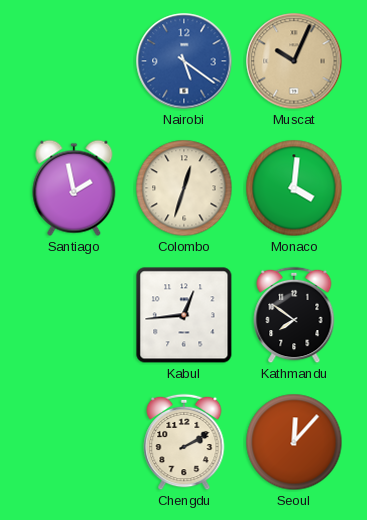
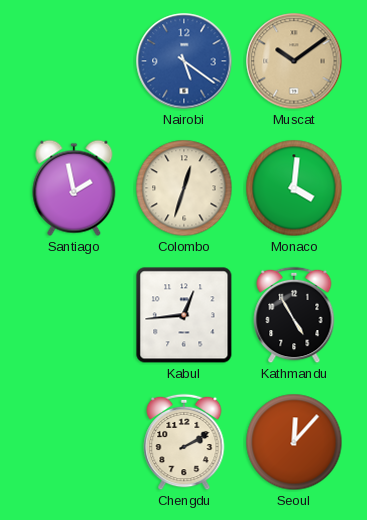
Muscat: 10:04 -> 10:09 (294, 61)
Kathmandu: 7:51 -> 4:55 (294, 315)
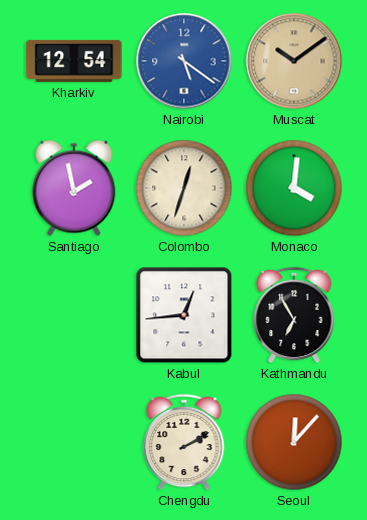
Kharkiv: none -> 12:54 (74, 61)
Kathmandu: 4:55 -> 6:55 (294, 315)
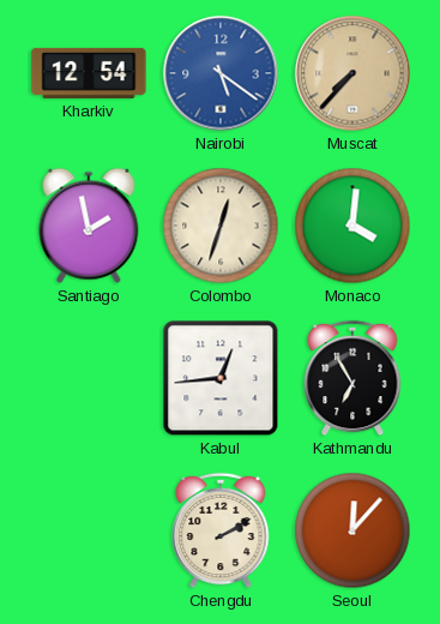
Muscat: 10:09 -> 7:37 (352, 73)
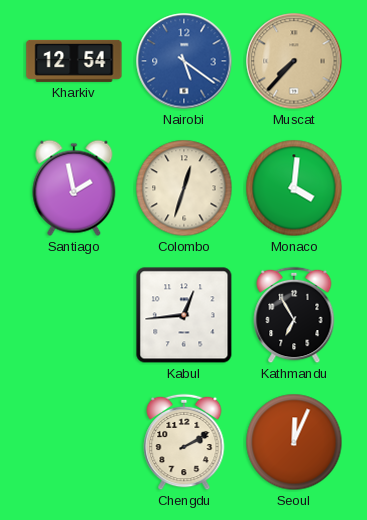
Seoul: 12:07 -> 12:04 (294, 442)
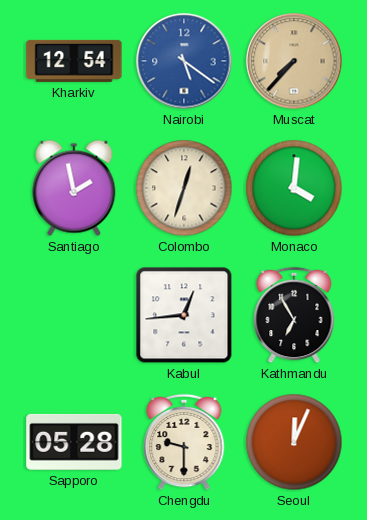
Sapporo: none -> 05:28 (74, 442)
Chengdu: 2:10 -> 9:30 (184, 442)
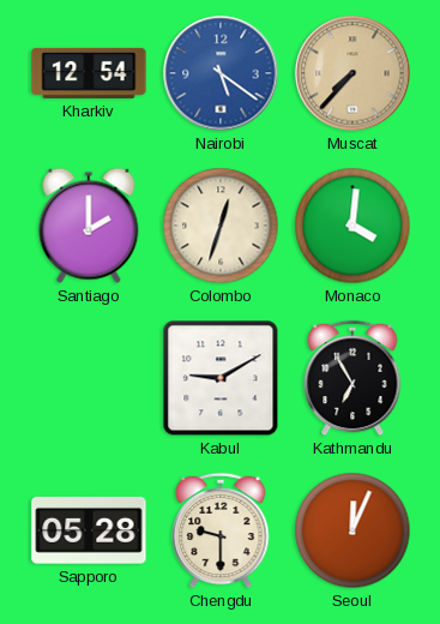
Santiago: 1:58 -> 2:00 (89, 226)
Kabul: 12:44 -> 9:10 (221, 378)
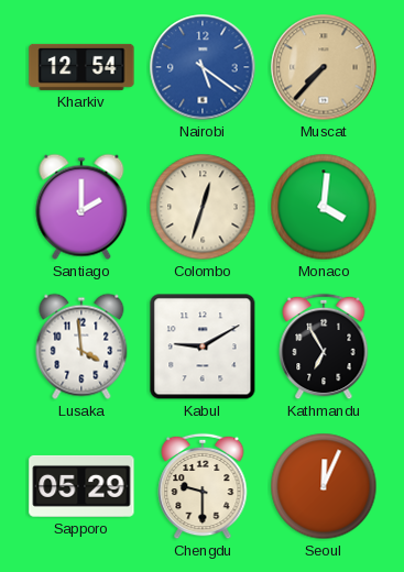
Lusaka: none -> 3:59 (81, 346)
Sapporo: 05:28 -> 05:29 (81, 486)
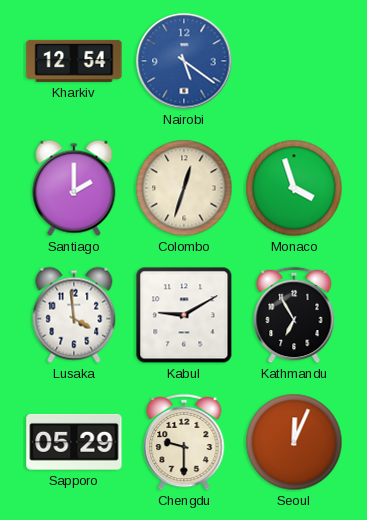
Muscat: 7:37 -> none (324, 67)
Monaco: 4:01 -> 3:57 (294, 188)
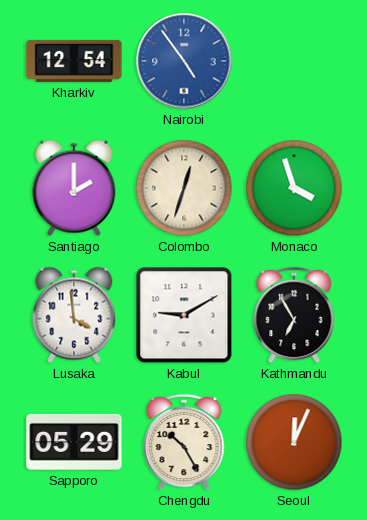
Nairobi: 5:21 -> 4:54 (184, 61)
Chengdu: 9:30 -> 10:25 (184, 442)
